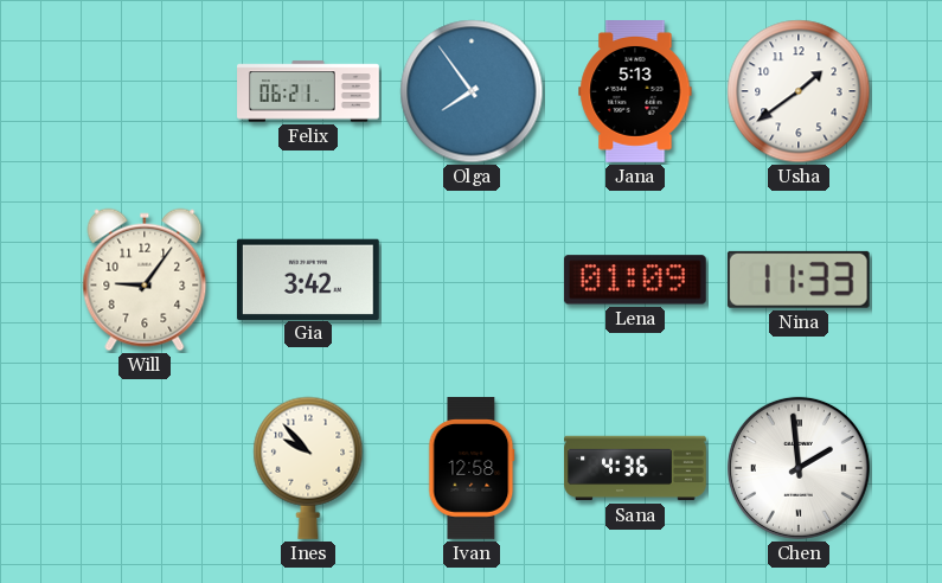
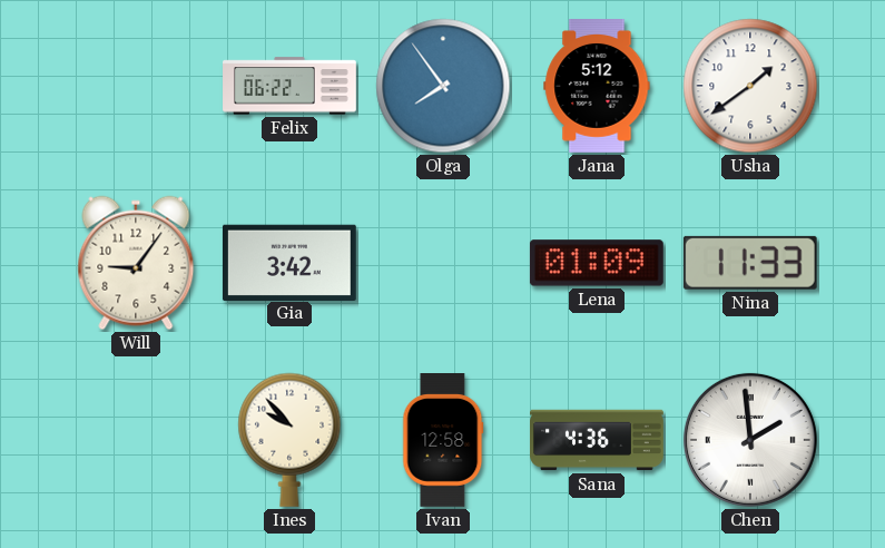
Felix: 06:21 -> 06:22 (289, 86)
Jana: 5:13 -> 5:12 (597, 87)
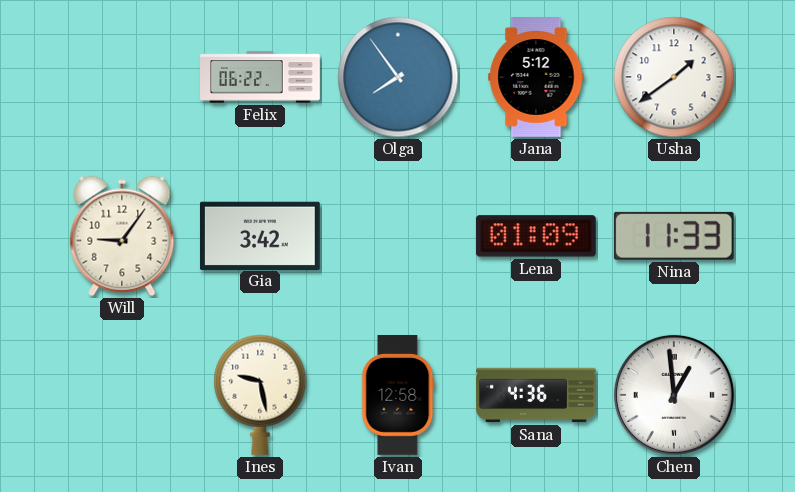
Ines: 9:53 -> 9:28 (260, 395)
Chen: 1:59 -> 12:59 (674, 395)
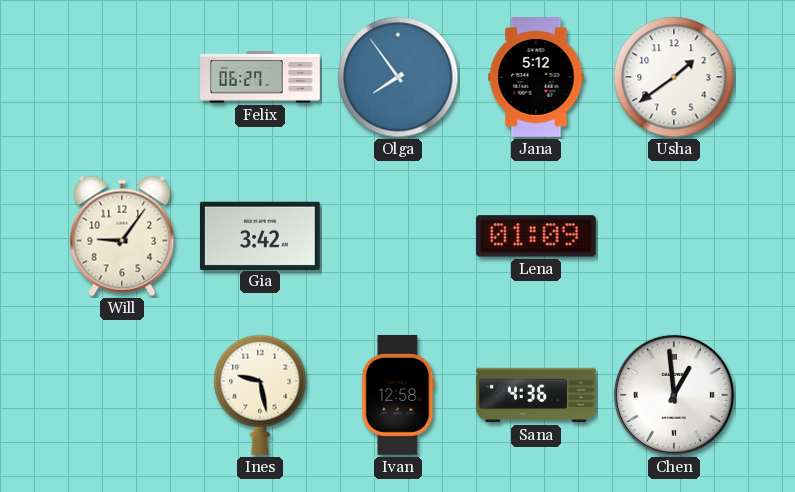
Felix: 06:22 -> 06:27 (260, 77)
Nina: 11:33 -> none (674, 236)
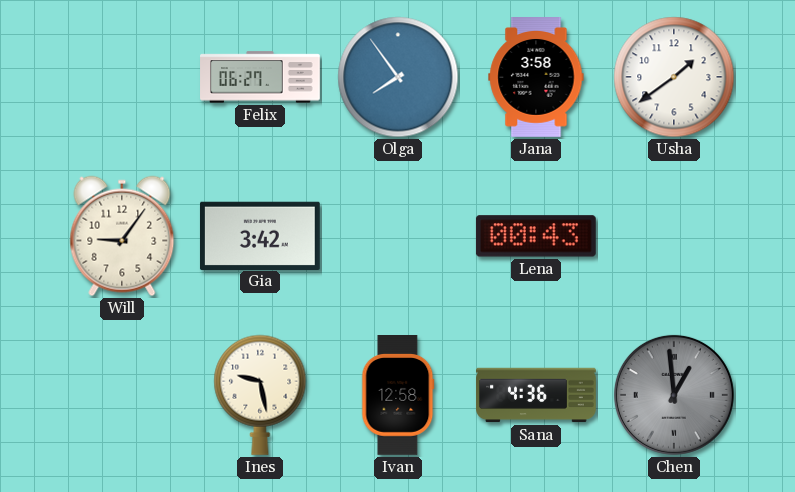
Jana: 5:12 -> 3:58 (536, 78)
Lena: 01:09 -> 00:43 (536, 236)
Chen dial: white -> grey (674, 395)
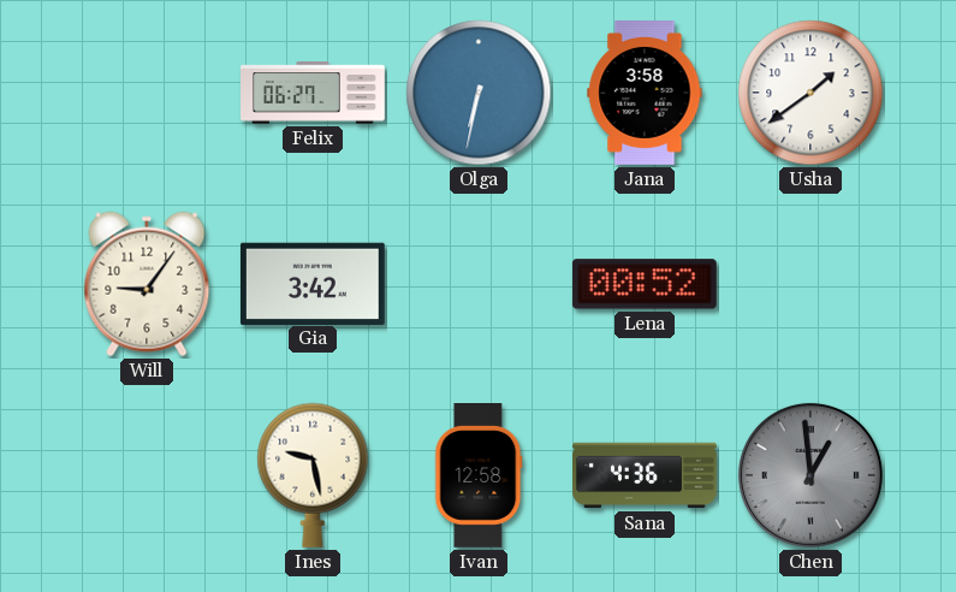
Olga: 7:54 -> 6:32 (479, 93)
Lena: 00:43 -> 00:52 (645, 284)
